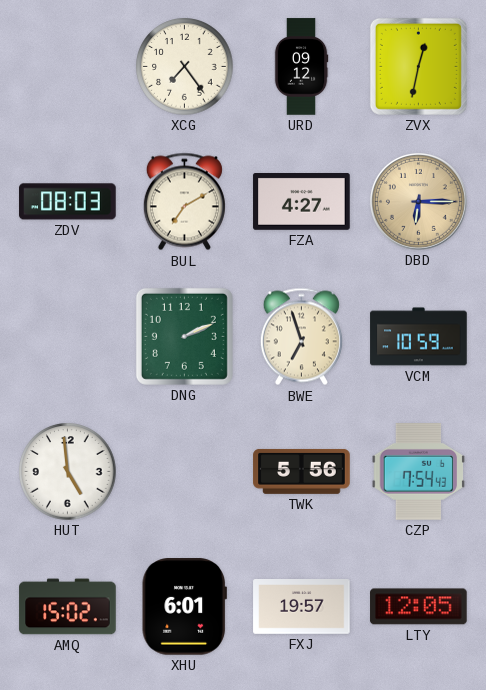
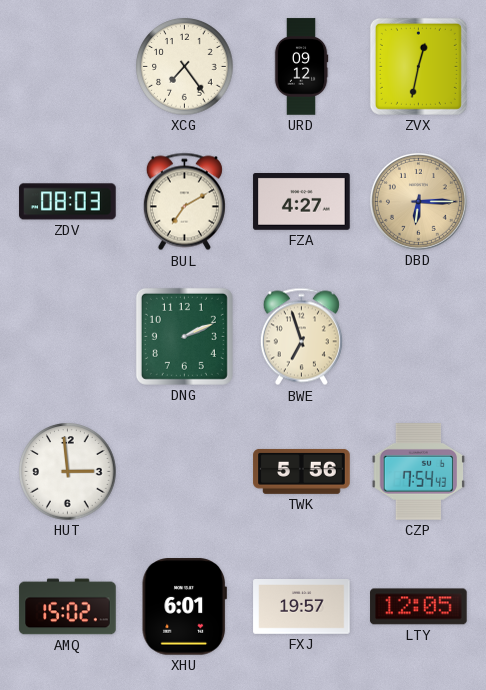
VCM: 10:59 -> none (419, 337)
HUT: 4:59 -> 2:59 (68, 472)
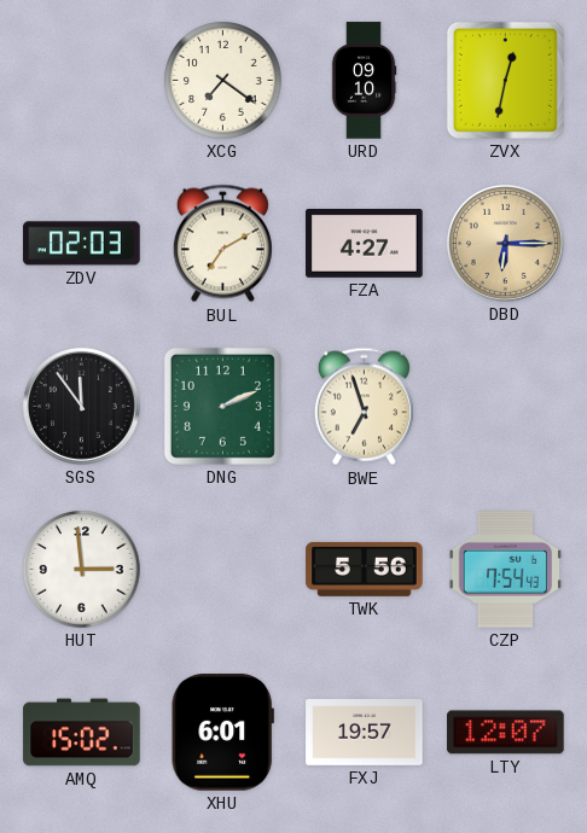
XCG: 7:24 -> 7:21 (223, 81)
URD: 09:12 -> 09:10 (364, 81)
ZDV: 08:03 -> 02:03 (82, 244)
SGS: none -> 11:54 (81, 406)
LTY: 12:05 -> 12:07 (506, 733)
